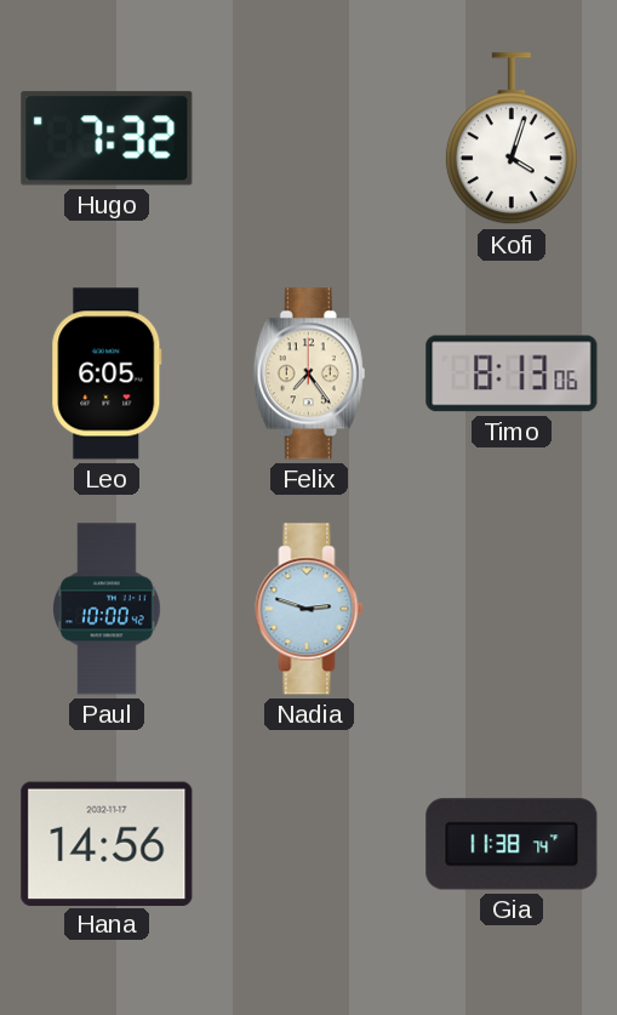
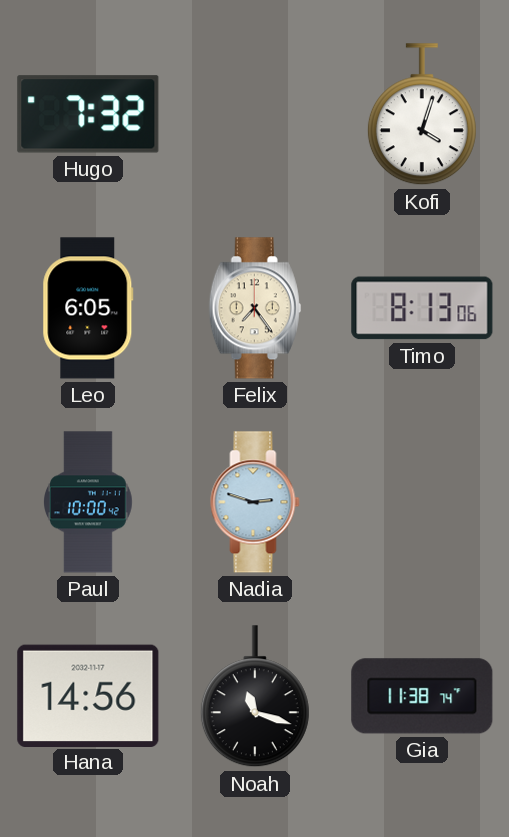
Noah: none -> 11:18 (255, 697)
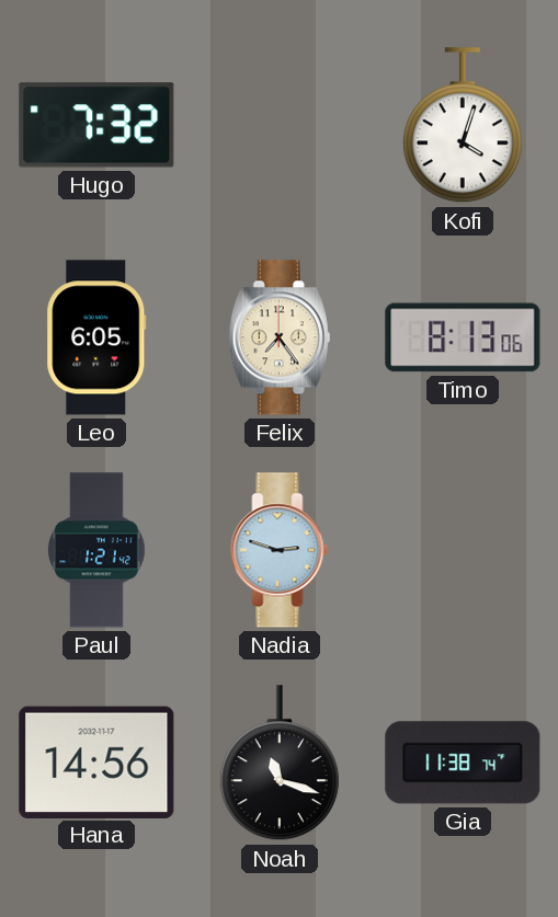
Paul: 10:00 -> 1:21 (98, 550)
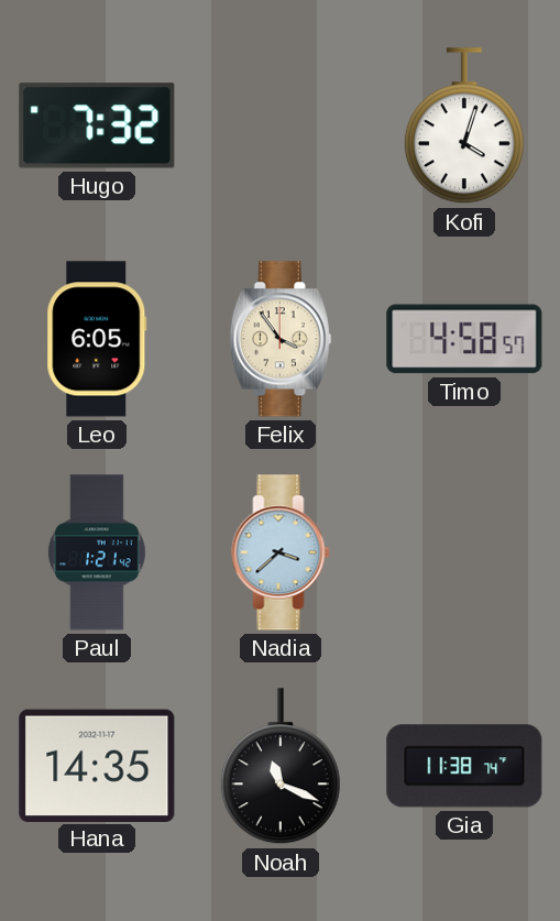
Felix: 7:24 -> 3:54 (281, 339)
Timo: 8:13 -> 4:58 (464, 339)
Nadia: 2:48 -> 3:38 (281, 552)
Hana: 14:56 -> 14:35 (97, 765)
Noah: 11:18 -> 11:19 (281, 767)
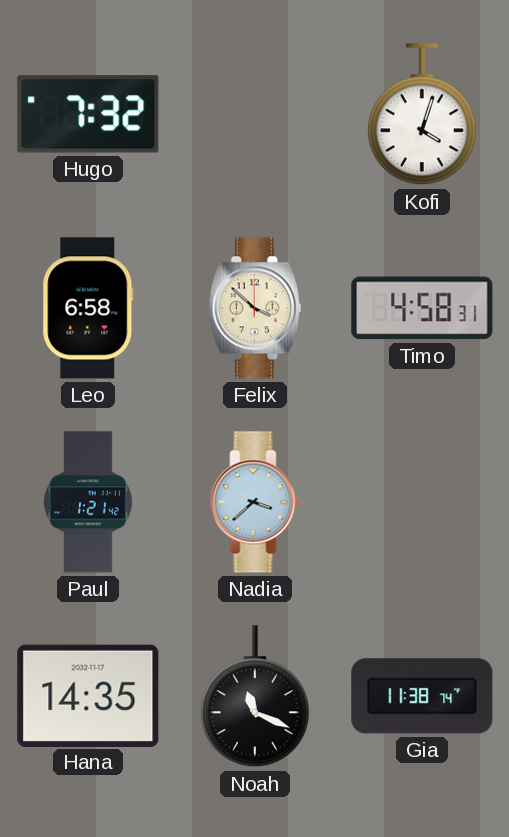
Leo: 6:05 -> 6:58 (88, 308)
Felix: 3:54 -> 3:52 (255, 308)
Timo: 4:58:57 -> 4:58:31 (422, 308)
